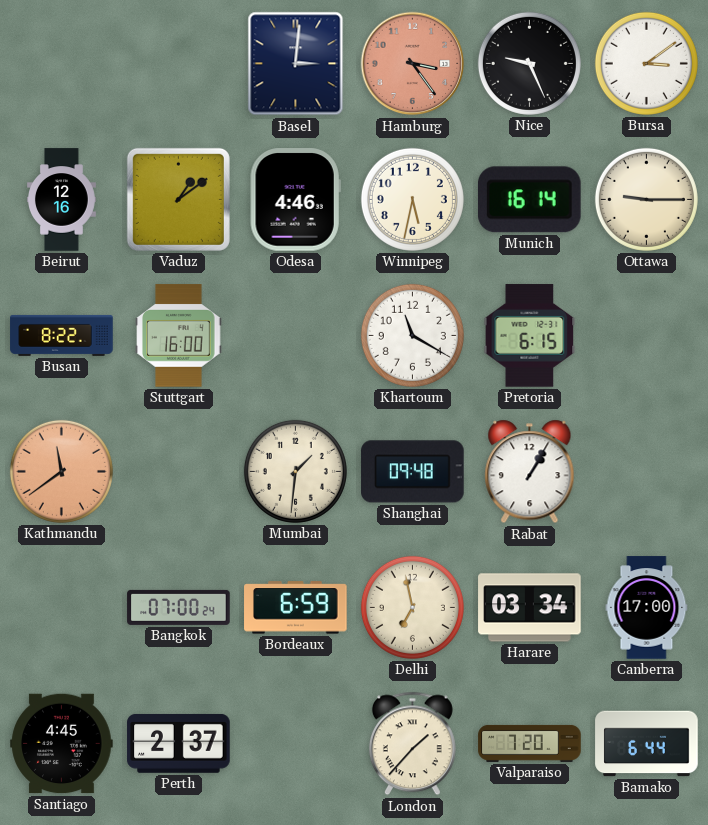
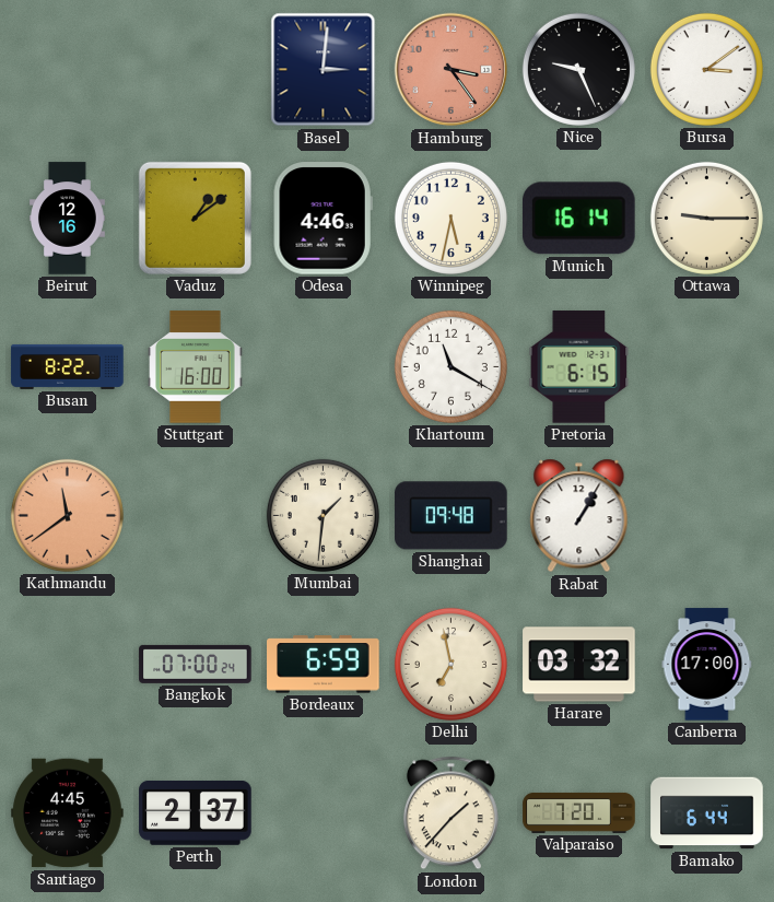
Harare: 03:34 -> 03:32 (579, 665)
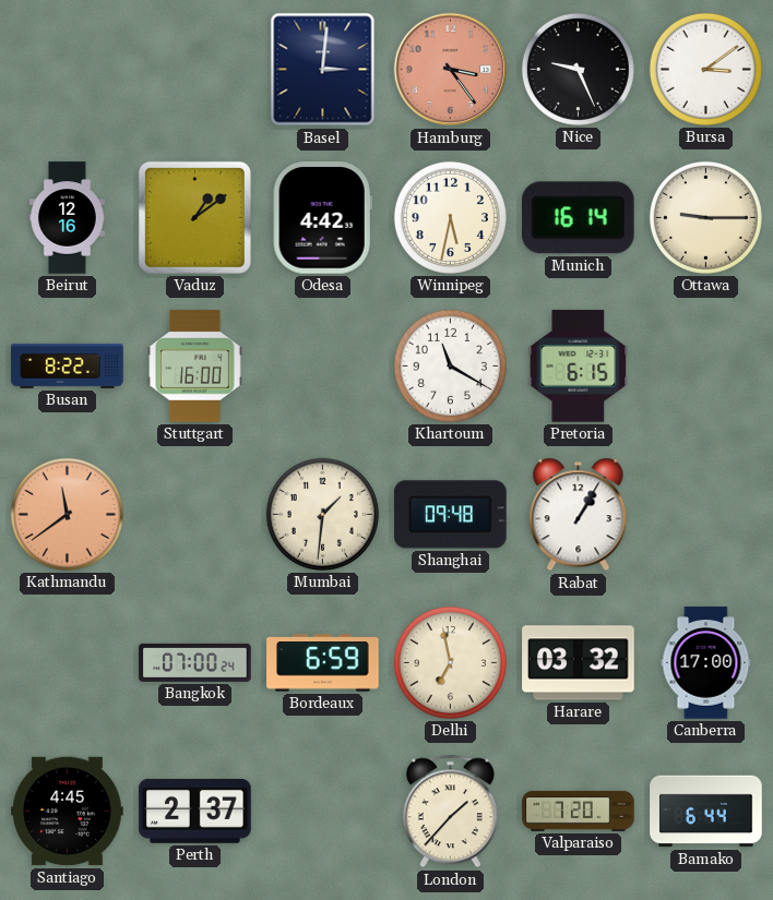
Odesa: 4:46 -> 4:42 (322, 218)
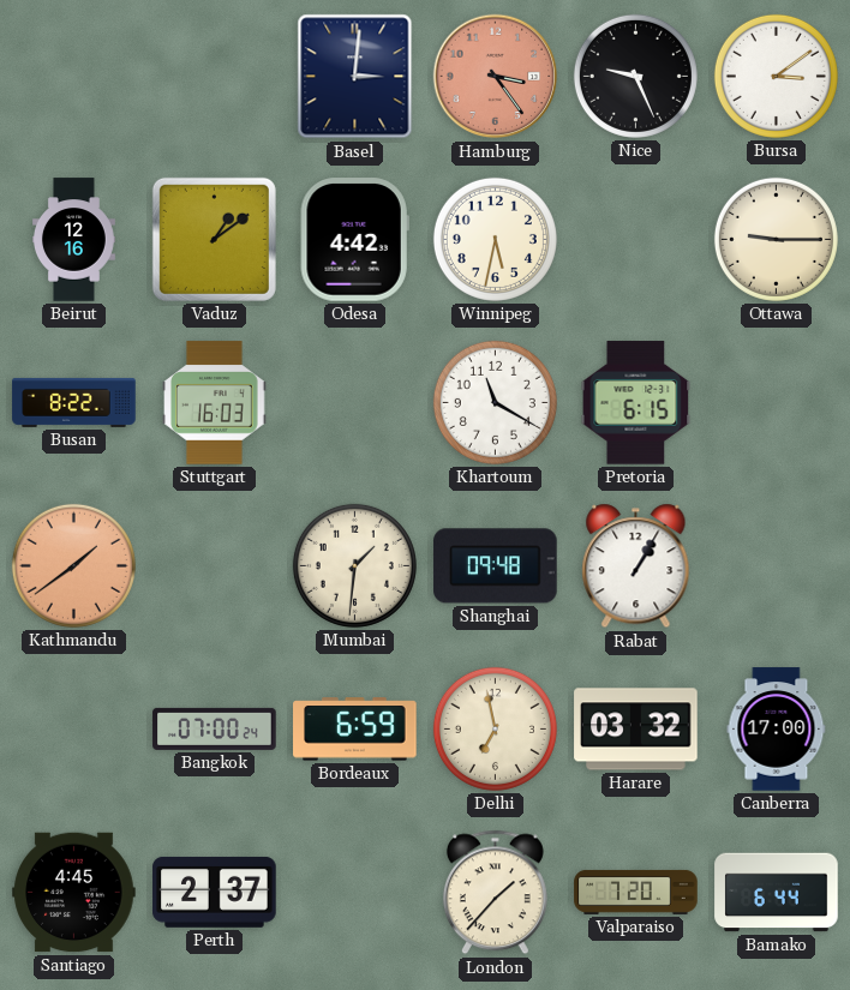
Munich: 16:14 -> none (578, 218)
Stuttgart: 16:00 -> 16:03 (215, 403)
Kathmandu: 11:39 -> 1:39 (73, 565)
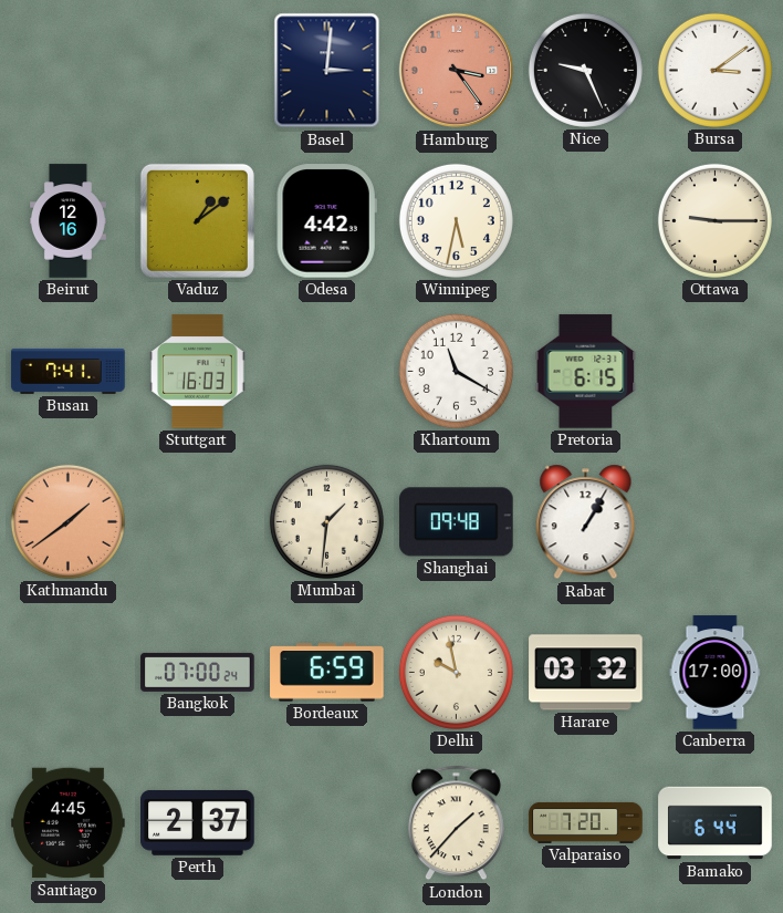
Busan: 8:22 -> 7:41 (69, 371)
Delhi: 6:58 -> 9:58 (456, 672)
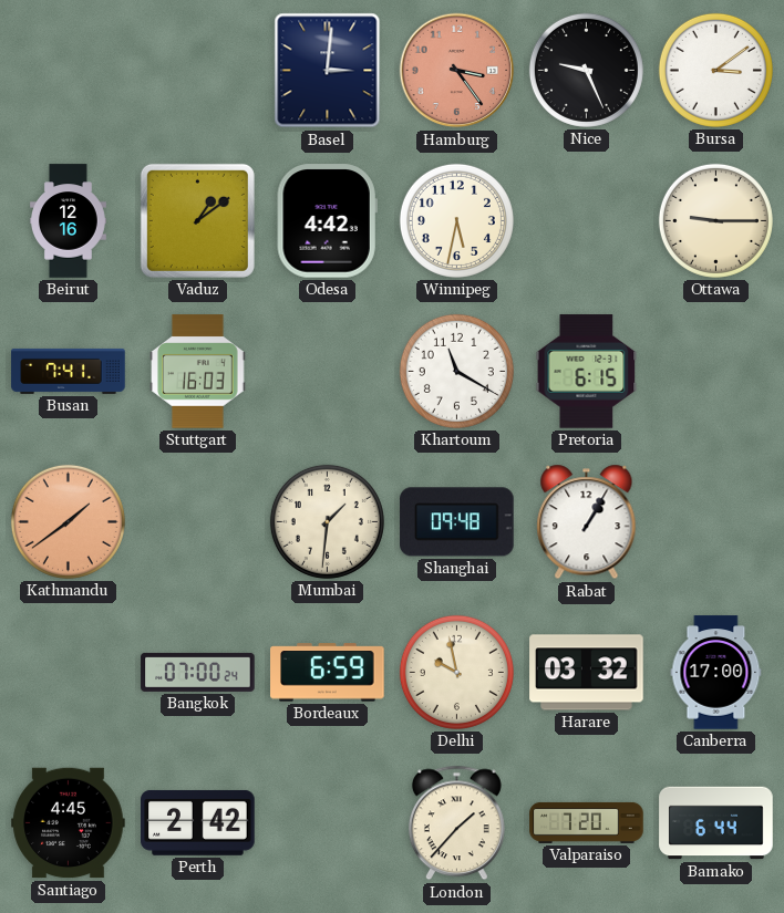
Perth: 2:37 -> 2:42 (198, 822)
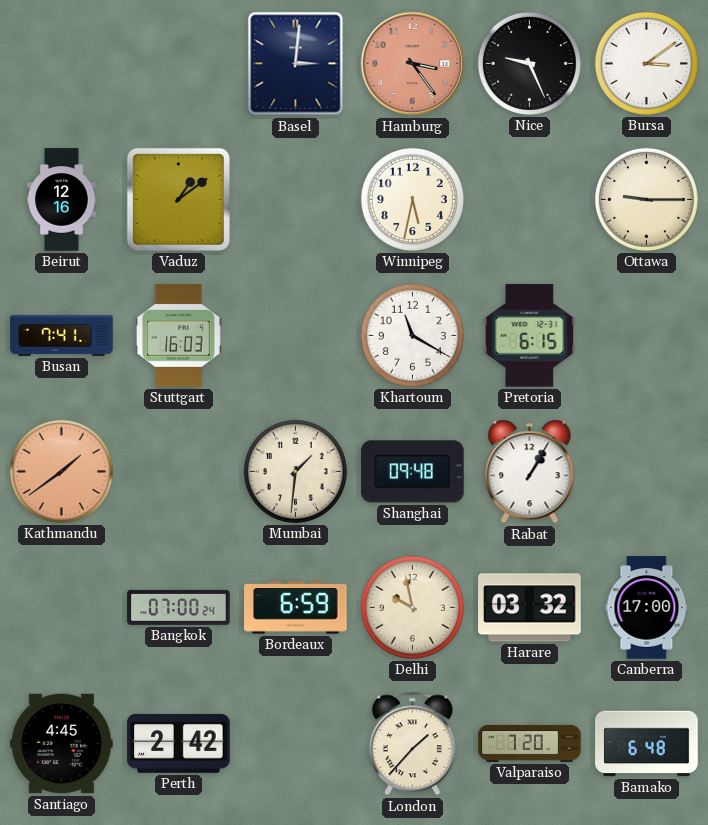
Odesa: 4:42 -> none (327, 221)
Bamako: 6:44 -> 6:48 (647, 744)
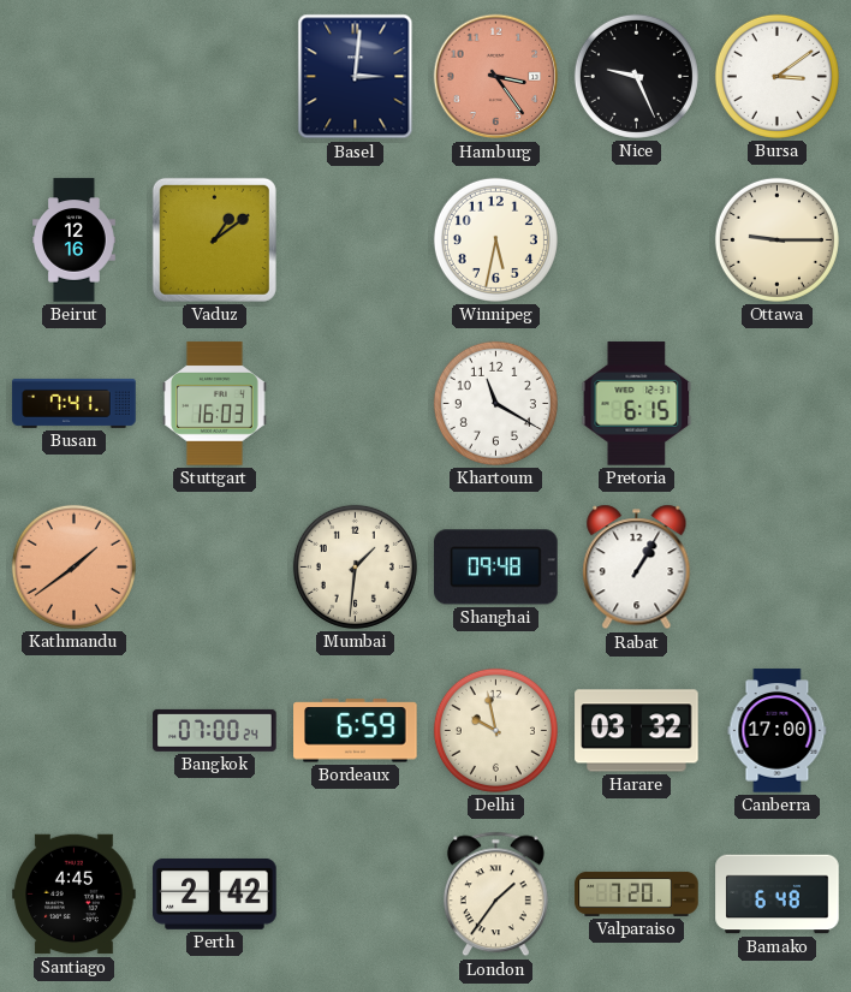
London: 1:37 -> 1:36 (495, 895)
